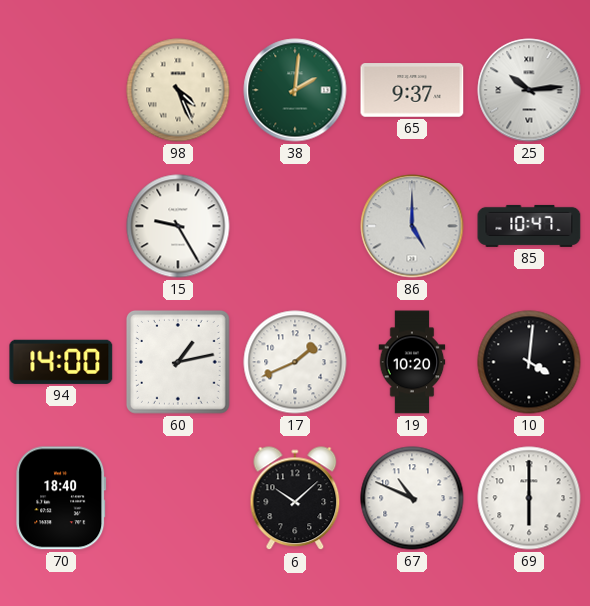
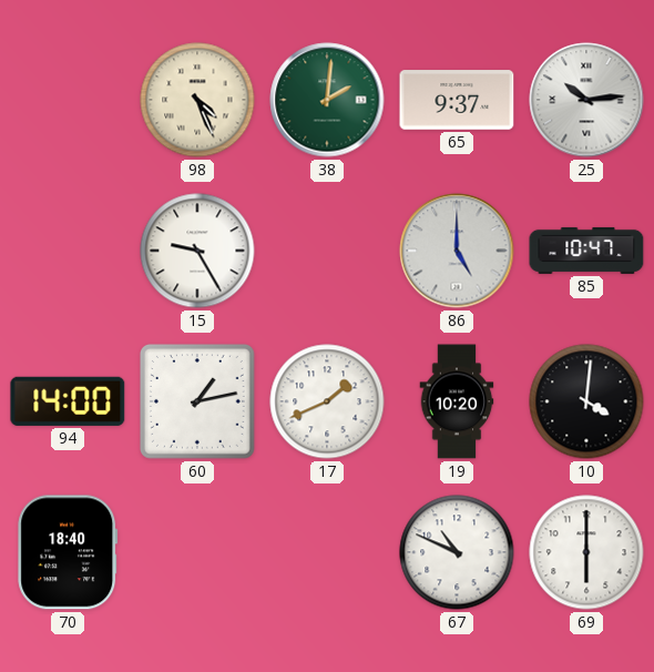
6: 10:08 -> none (295, 499)
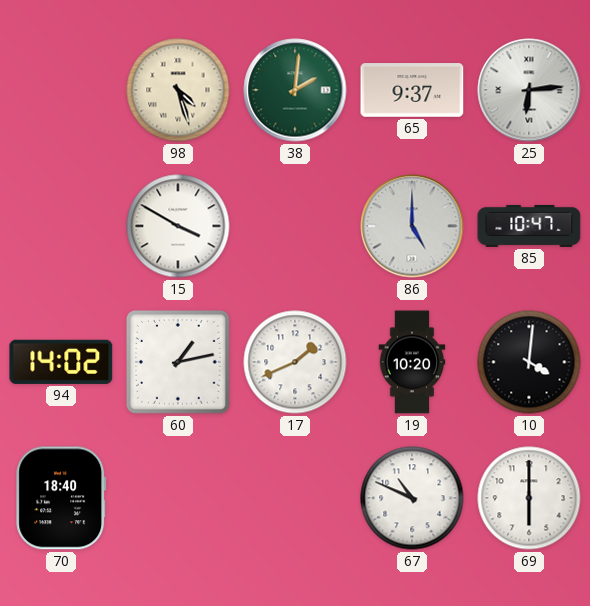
98: 4:26 -> 4:27 (178, 90)
25: 10:14 -> 6:14 (529, 90)
15: 9:25 -> 3:50 (178, 226)
94: 14:00 -> 14:02 (61, 362)
